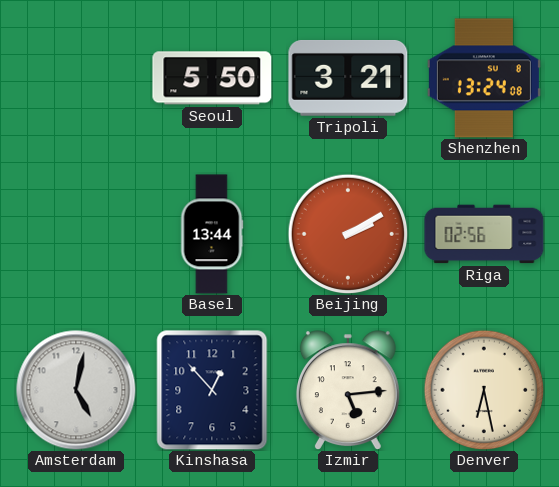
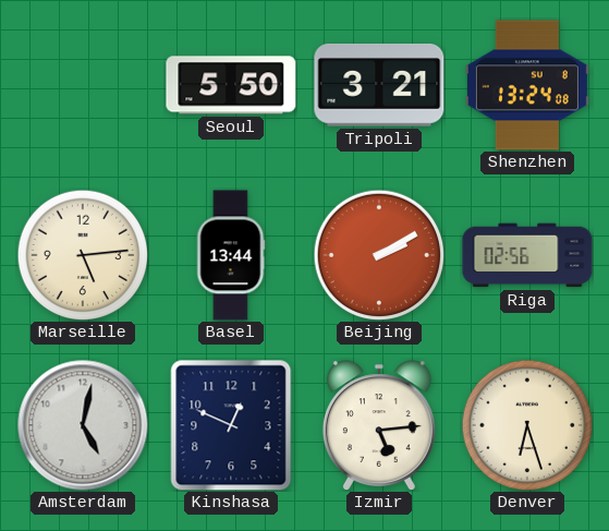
Marseille: none -> 5:14 (83, 255)
Kinshasa: 12:53 -> 12:49 (231, 425)
Denver: 6:28 -> 6:27 (527, 425)
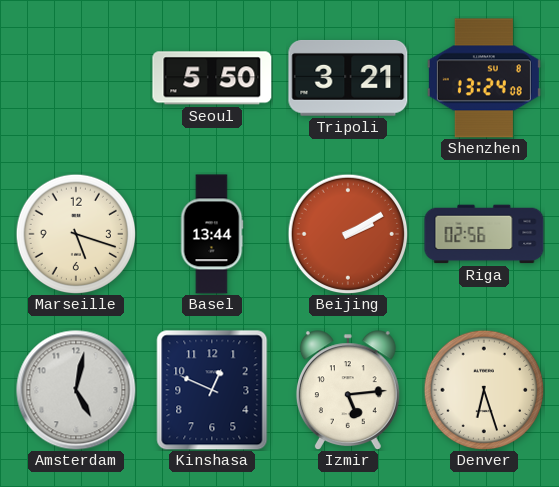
Marseille: 5:14 -> 5:18 (76, 234)
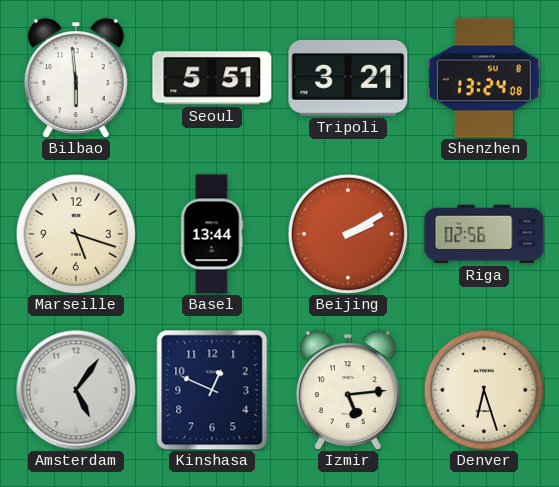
Bilbao: none -> 5:59 (76, 78)
Seoul: 5:50 -> 5:51 (212, 78)
Amsterdam: 5:02 -> 5:06 (76, 390)
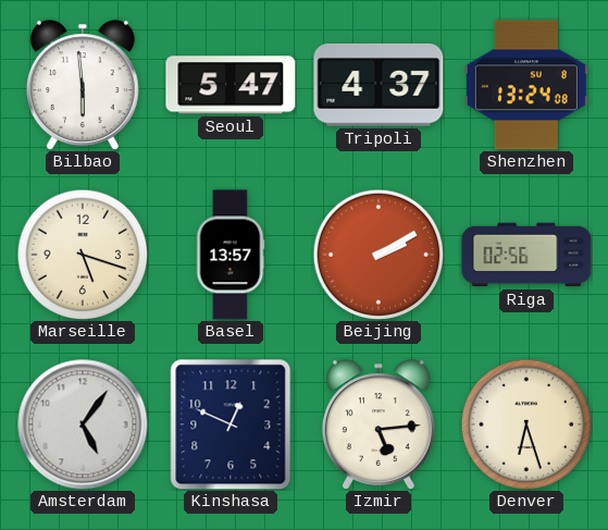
Seoul: 5:51 -> 5:47 (231, 85)
Tripoli: 3:21 -> 4:37 (379, 86)
Basel: 13:44 -> 13:57 (231, 255)
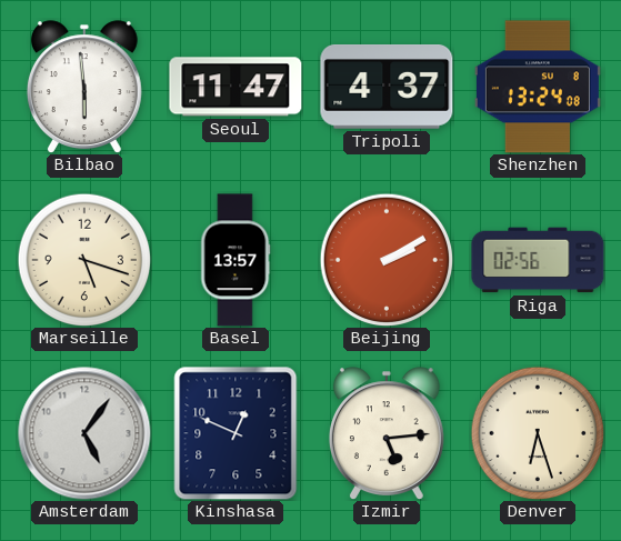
Seoul: 5:47 -> 11:47 (236, 87)
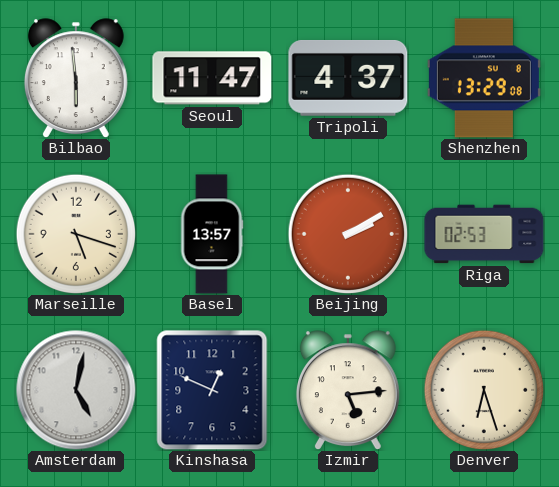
Shenzhen: 13:24 -> 13:29 (484, 78)
Riga: 02:56 -> 02:53 (484, 234)
Amsterdam: 5:06 -> 5:02 (76, 390)
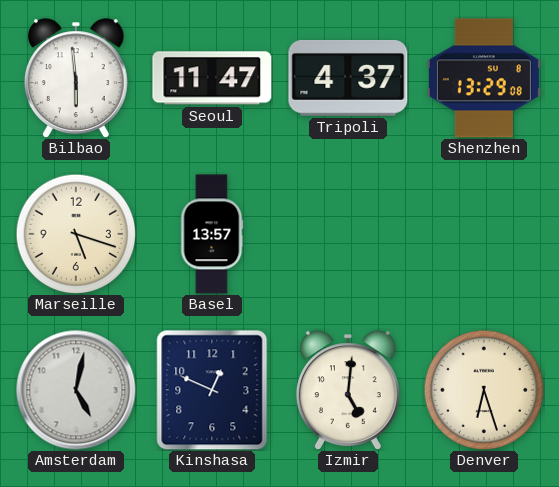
Beijing: 2:10 -> none (348, 234)
Riga: 02:53 -> none (484, 234)
Izmir: 5:14 -> 5:01 (348, 390)
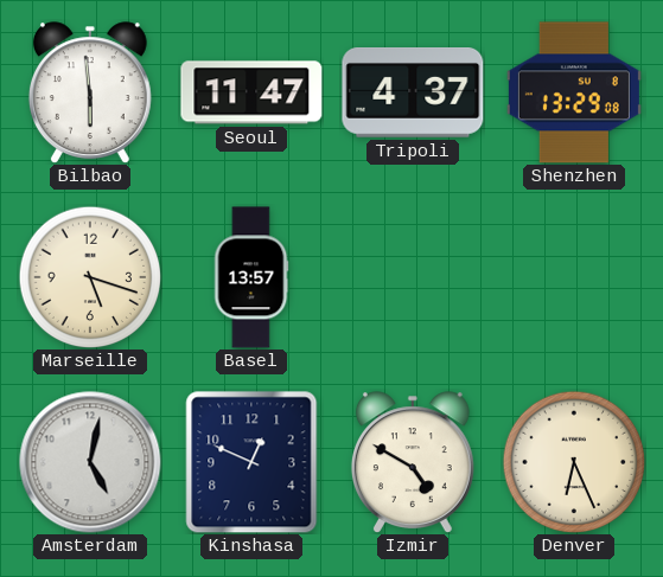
Izmir: 5:01 -> 4:50 (413, 462)
Denver: 6:27 -> 6:26 (574, 462)
